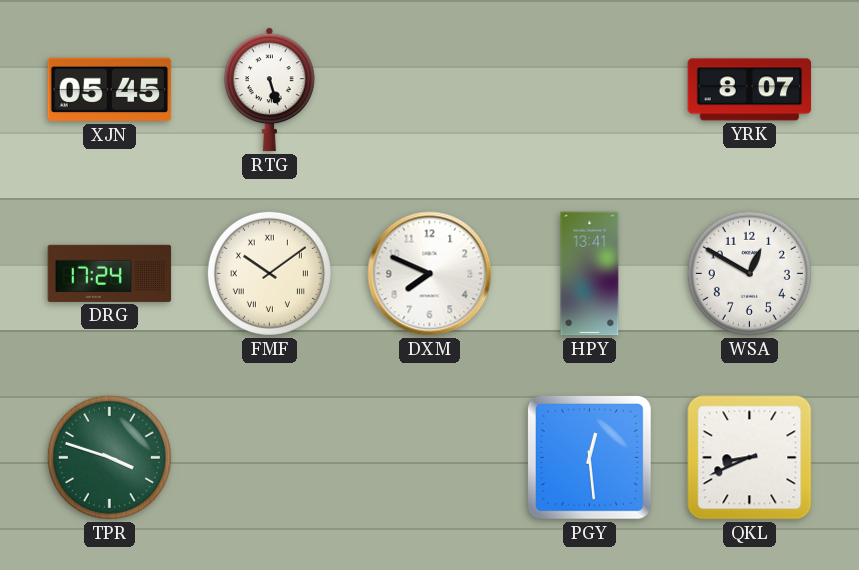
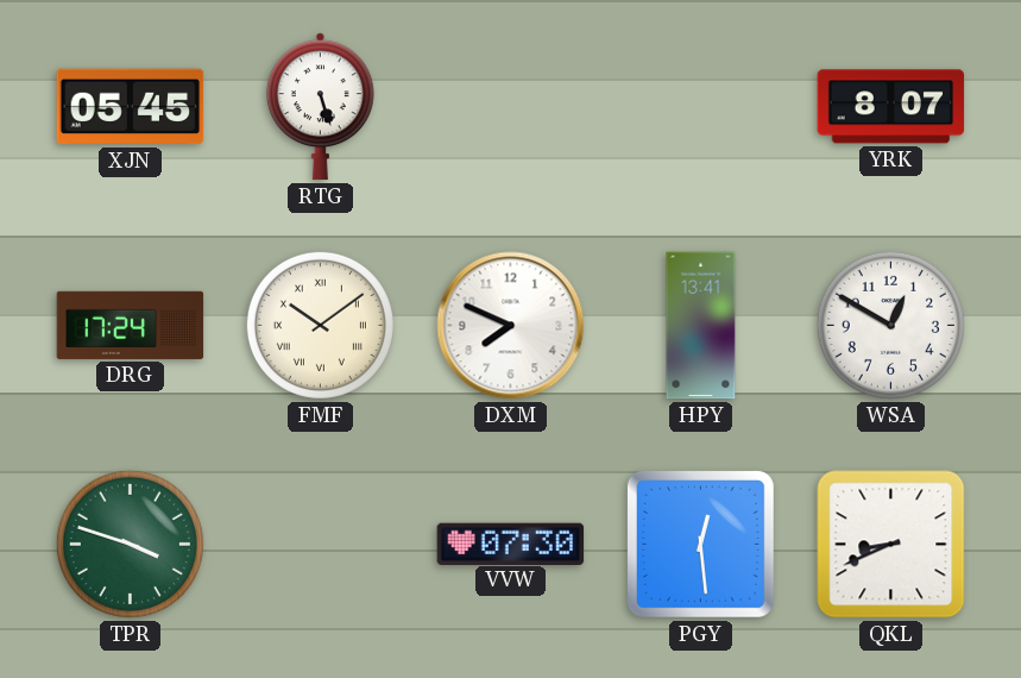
VVW: none -> 07:30 (511, 544)
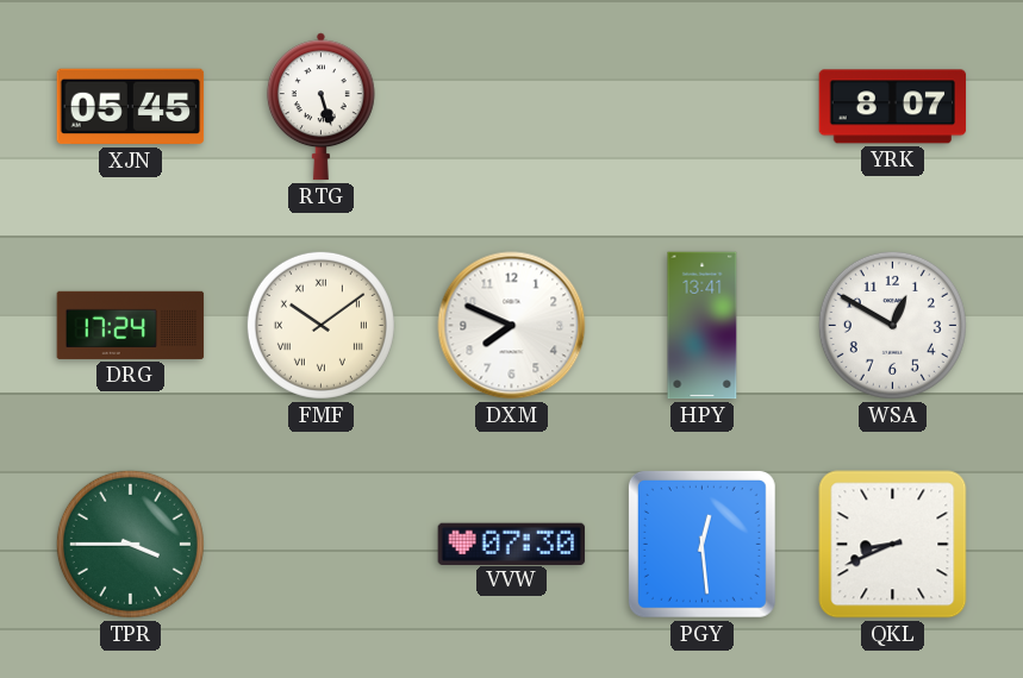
TPR: 3:48 -> 3:45 (130, 544)
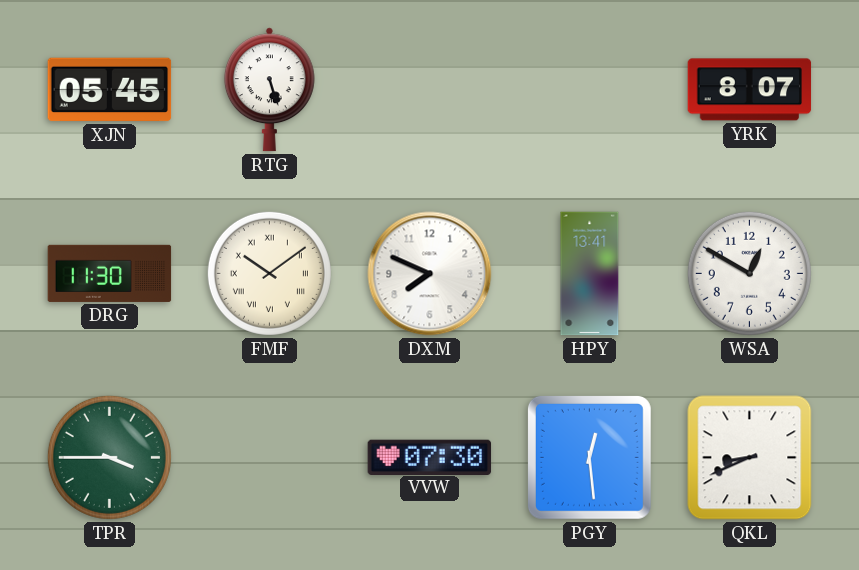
DRG: 17:24 -> 11:30 (110, 273)
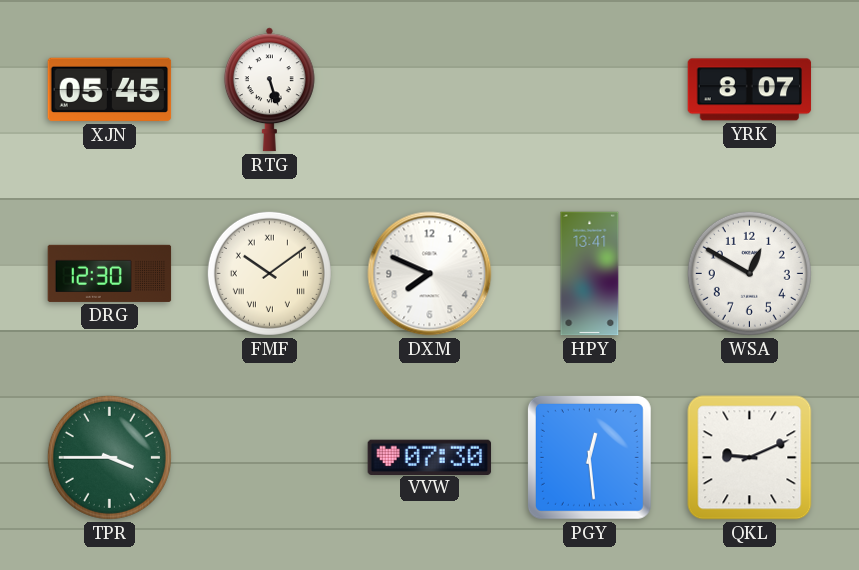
DRG: 11:30 -> 12:30 (110, 273)
QKL: 8:41 -> 9:11 (750, 458)
